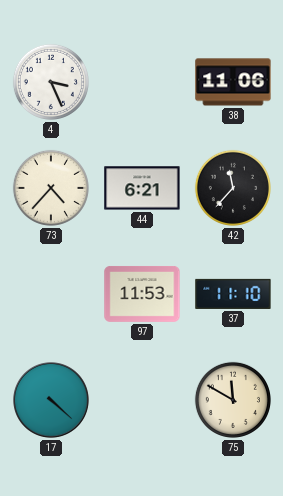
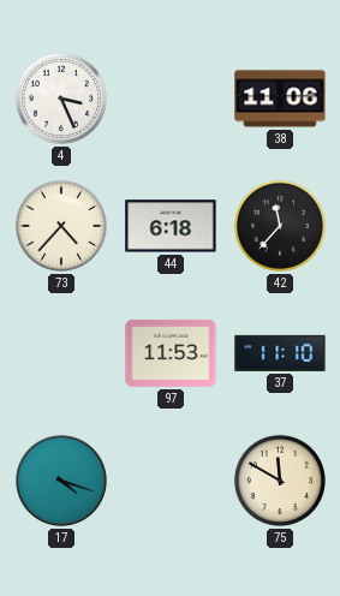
44: 6:21 -> 6:18 (171, 226)
17: 4:22 -> 4:18 (62, 482)
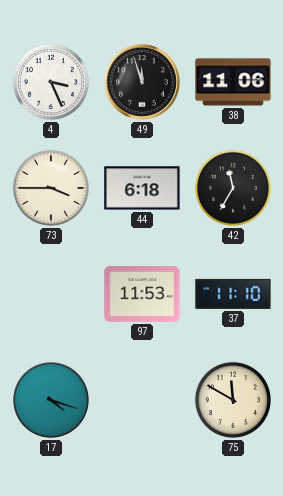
49: none -> 11:57 (143, 83)
73: 4:37 -> 3:45 (51, 188)
42: 11:37 -> 11:35 (233, 188)
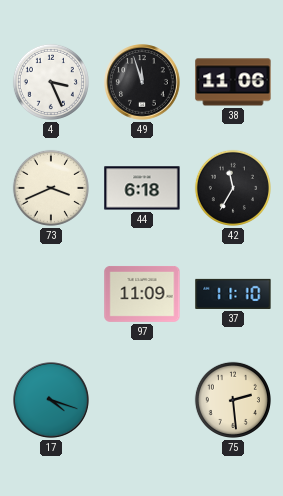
73: 3:45 -> 3:41 (51, 188)
97: 11:53 -> 11:09 (142, 294)
75: 11:50 -> 2:29 (233, 400)
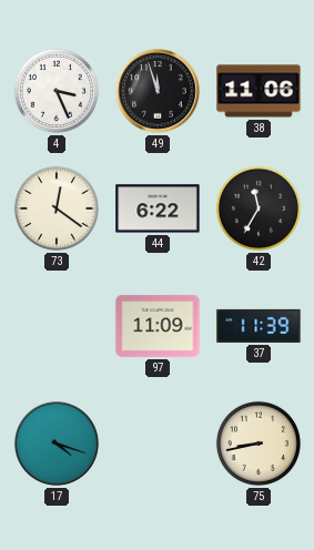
73: 3:41 -> 12:21 (57, 208)
44: 6:18 -> 6:22 (158, 208)
37: 11:10 -> 11:39 (259, 326)
75: 2:29 -> 8:43 (259, 444)
